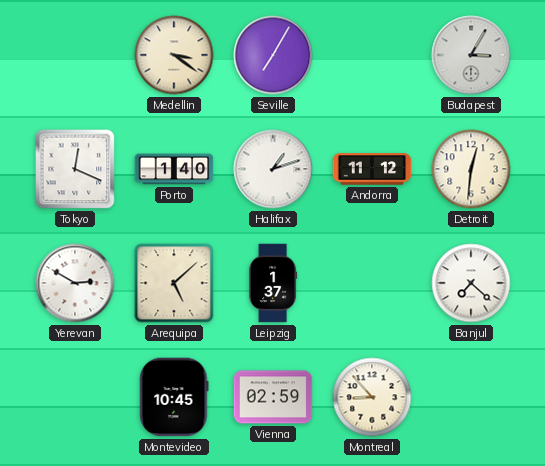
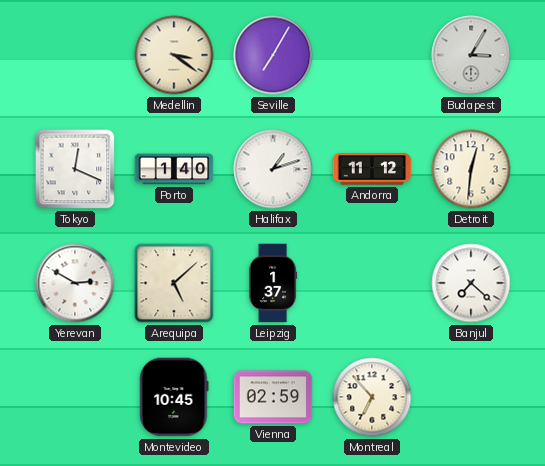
Montreal: 8:53 -> 6:53 (372, 397)
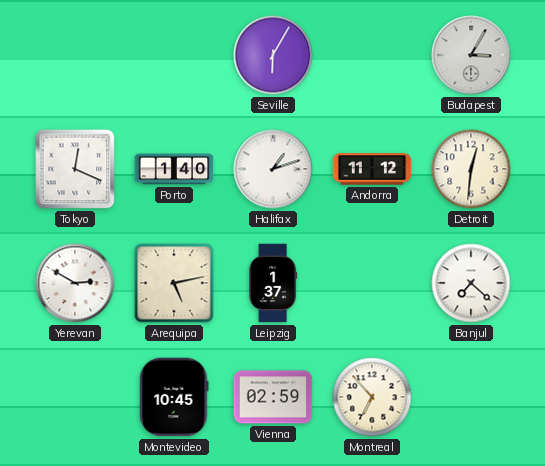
Medellin: 3:21 -> none (174, 55)
Seville: 7:05 -> 6:05 (273, 55)
Arequipa: 5:08 -> 5:13 (174, 283)
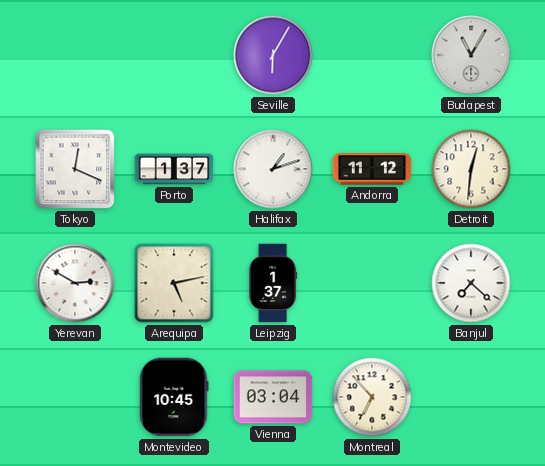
Budapest: 3:05 -> 11:05 (471, 55)
Porto: 1:40 -> 1:37 (174, 169)
Vienna: 02:59 -> 03:04 (273, 397)
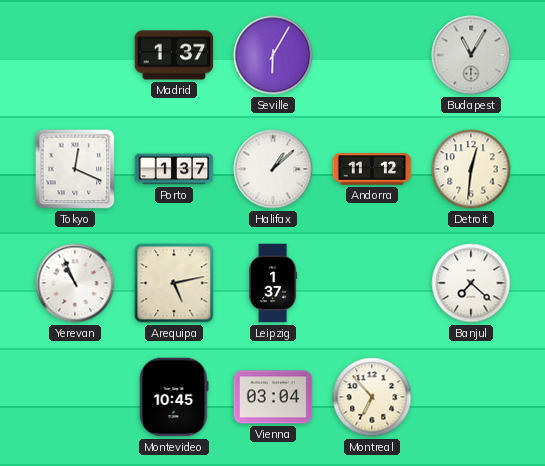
Madrid: none -> 1:37 (174, 55)
Halifax: 1:12 -> 1:08 (273, 169)
Yerevan: 2:50 -> 10:56 (75, 283)
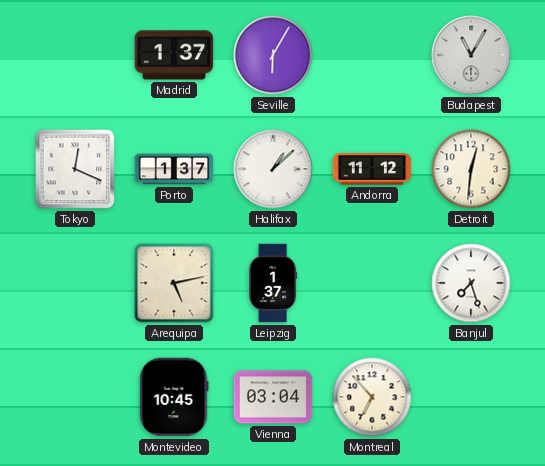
Yerevan: 10:56 -> none (75, 283)
Banjul: 7:22 -> 7:27 (471, 283)
